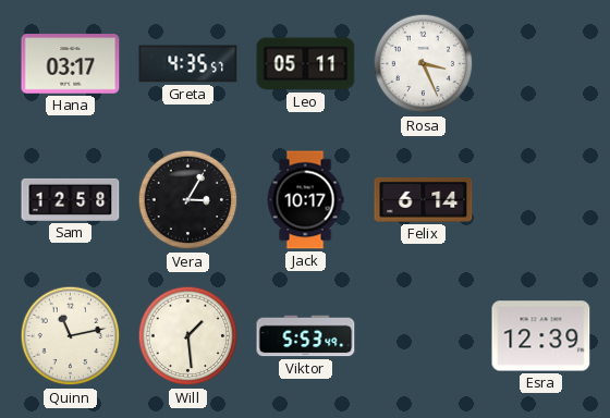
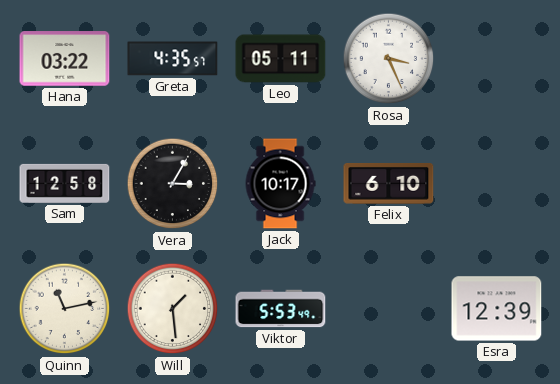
Hana: 03:17 -> 03:22 (65, 59)
Felix: 6:14 -> 6:10 (389, 184)
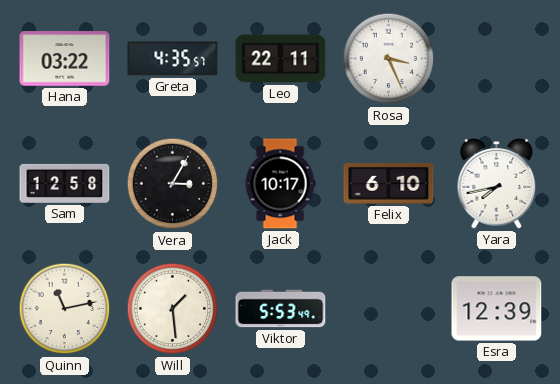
Leo: 05:11 -> 22:11 (281, 59)
Yara: none -> 7:43 (497, 184)
